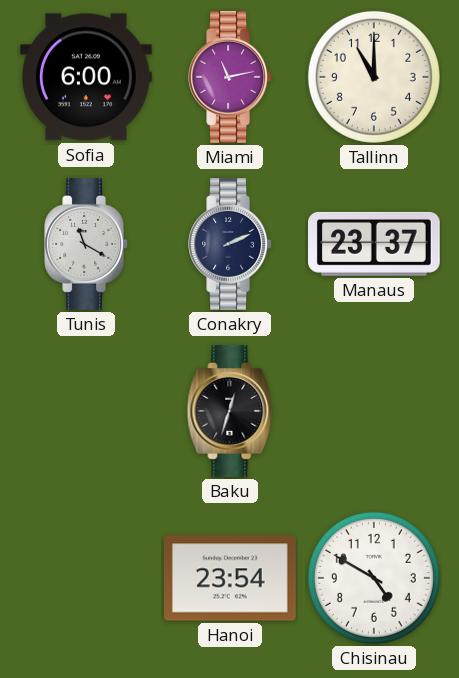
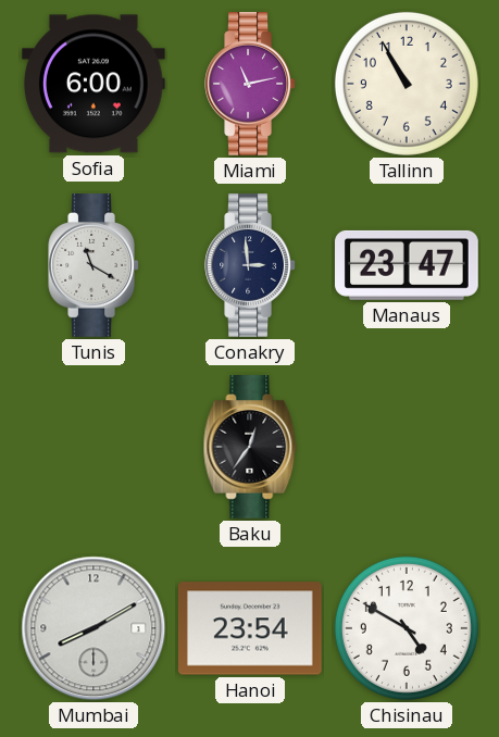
Tallinn: 11:00 -> 10:55 (407, 84)
Conakry: 2:11 -> 2:59 (250, 266)
Manaus: 23:37 -> 23:47 (408, 265)
Baku: 12:33 -> 12:36 (250, 448)
Mumbai: none -> 8:10 (93, 628)
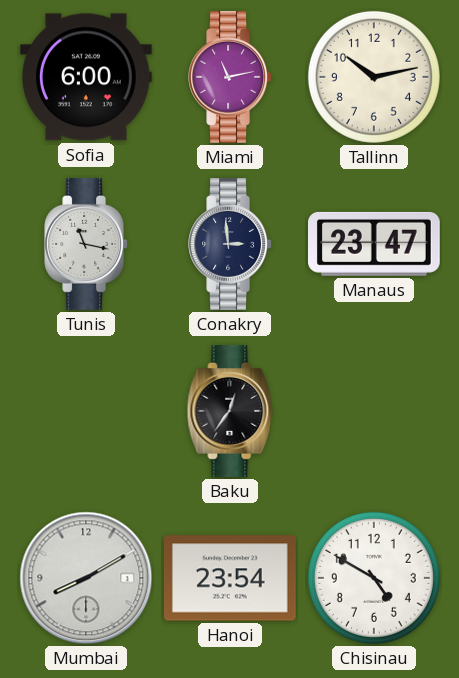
Tallinn: 10:55 -> 10:13 (374, 77)
Tunis: 11:20 -> 11:17 (86, 245)
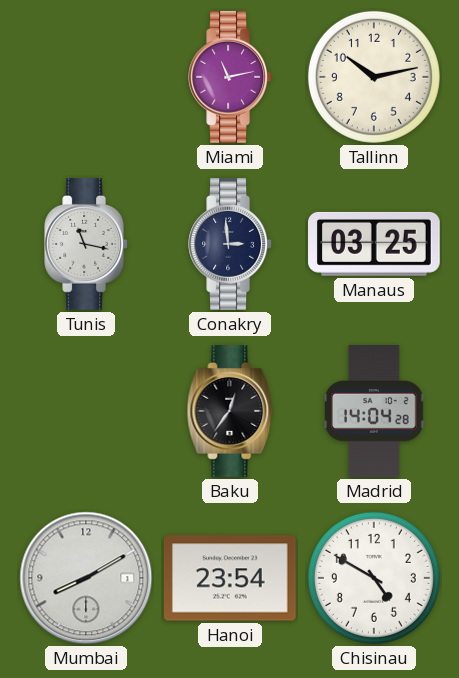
Sofia: 6:00 -> none (86, 77)
Manaus: 23:47 -> 03:25 (375, 244)
Madrid: none -> 14:04 (375, 412)
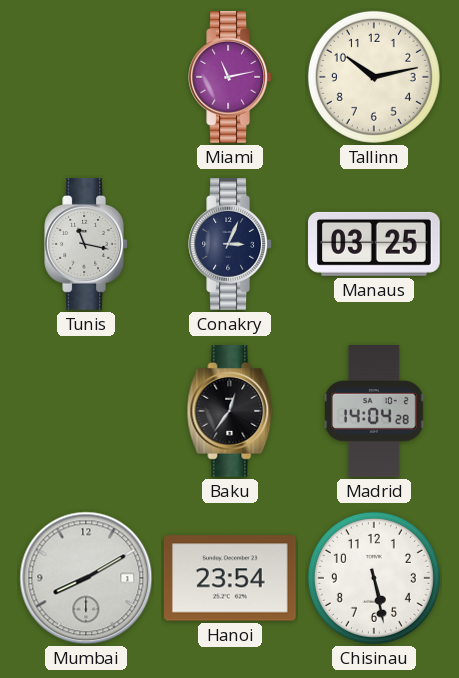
Conakry: 2:59 -> 3:04 (230, 245)
Chisinau: 4:50 -> 5:28 (374, 578)
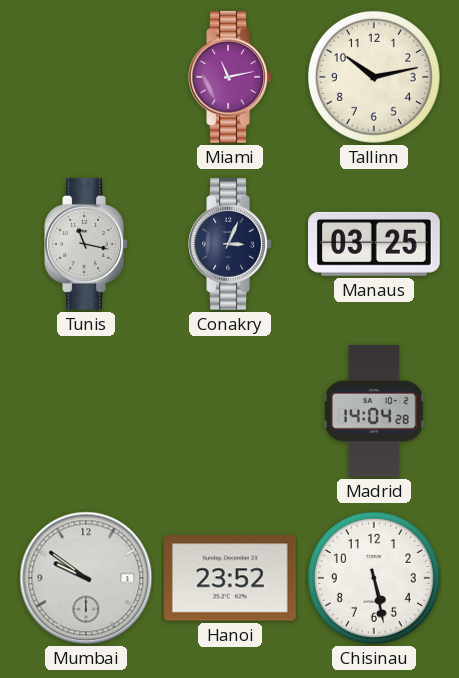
Baku: 12:36 -> none (230, 412)
Mumbai: 8:10 -> 9:51 (86, 578)
Hanoi: 23:54 -> 23:52 (230, 578)
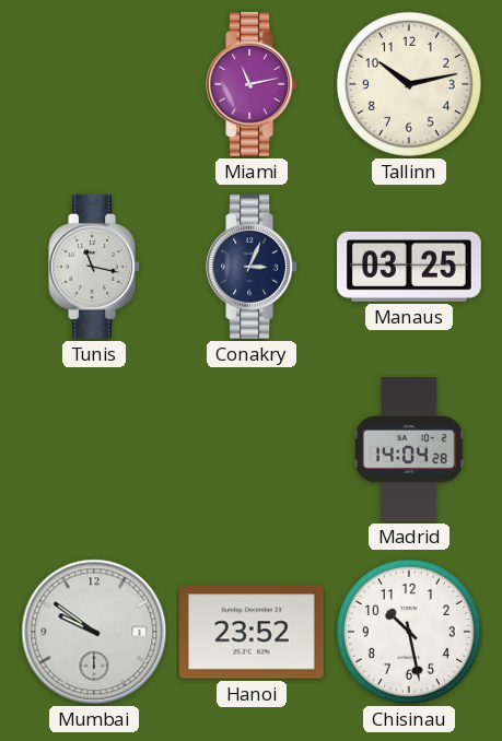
Chisinau: 5:28 -> 10:28 (409, 632)
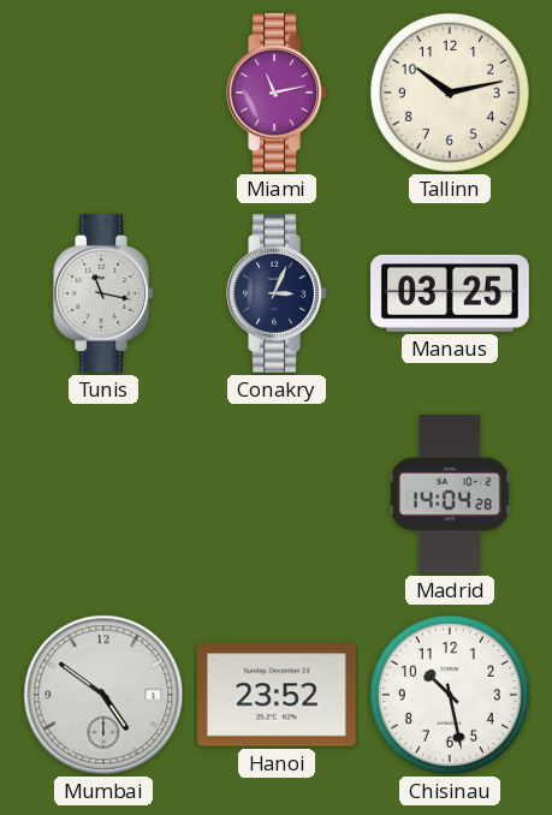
Mumbai: 9:51 -> 4:51 (103, 695)
